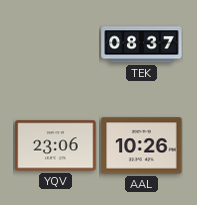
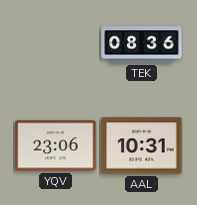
TEK: 08:37 -> 08:36 (142, 45)
AAL: 10:26 -> 10:31 (142, 146)
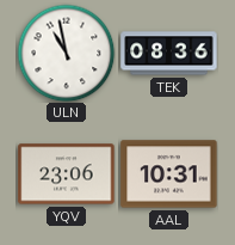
ULN: none -> 10:58 (66, 53)
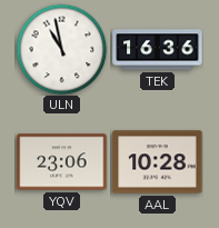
TEK: 08:36 -> 16:36 (158, 50)
AAL: 10:31 -> 10:28 (158, 162)
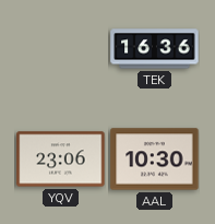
ULN: 10:58 -> none (61, 49)
AAL: 10:28 -> 10:30 (155, 160)
